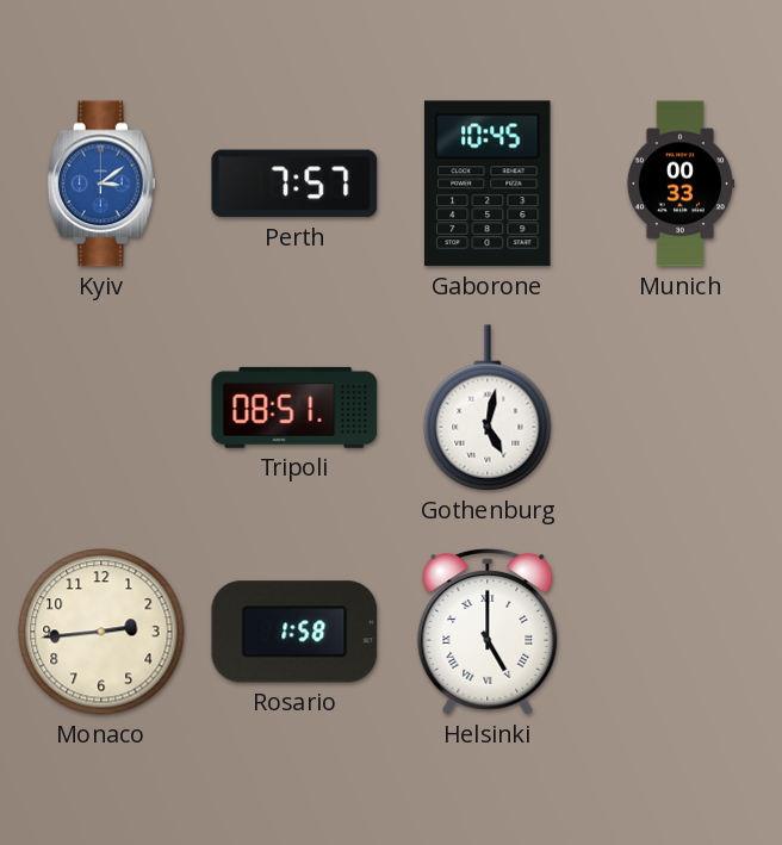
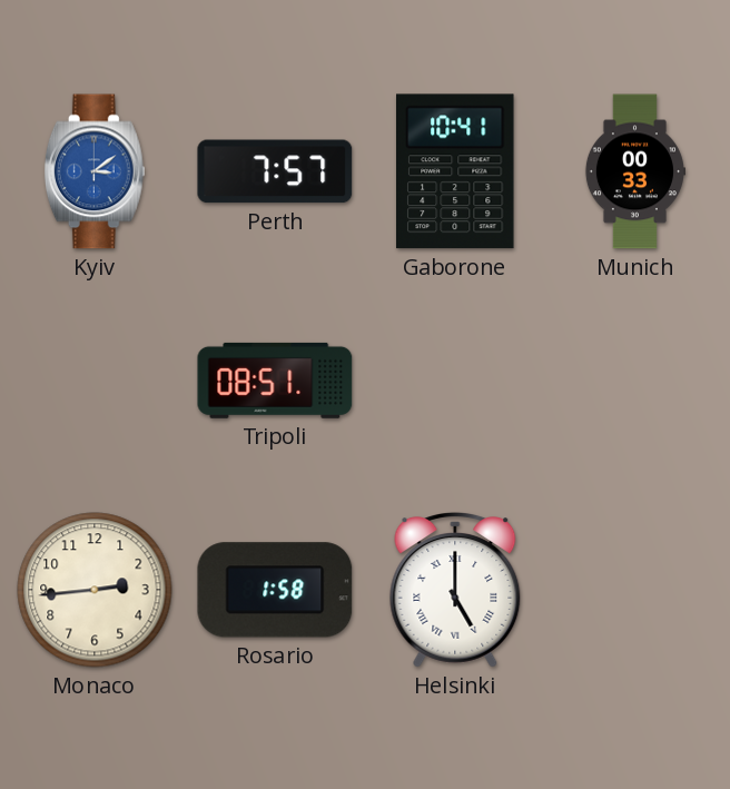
Gaborone: 10:45 -> 10:41 (456, 171)
Gothenburg: 5:02 -> none (488, 408)
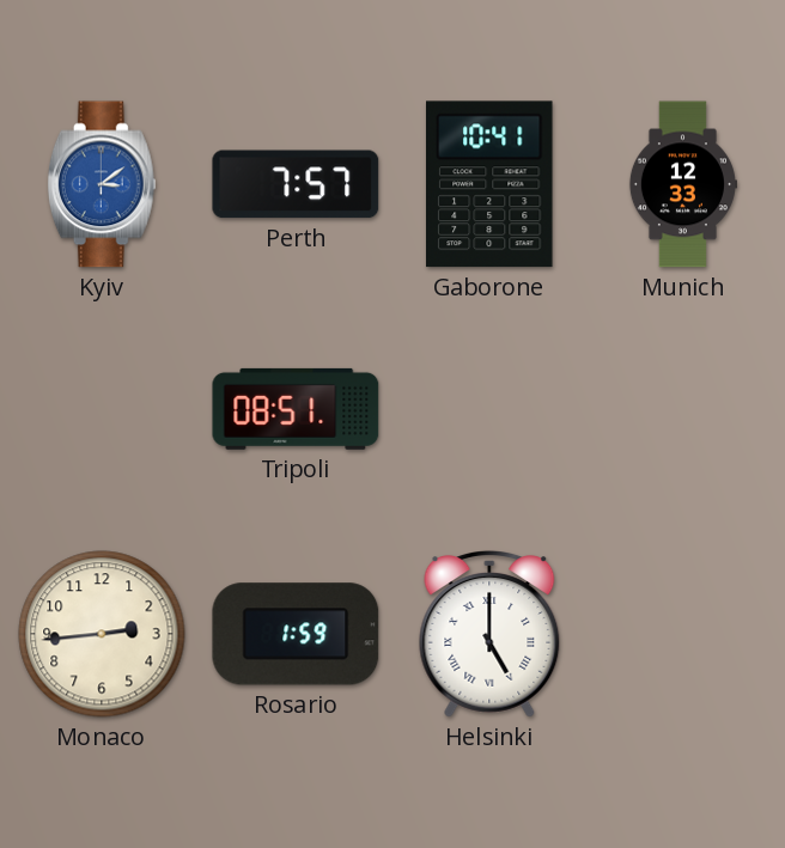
Munich: 00:33 -> 12:33 (682, 184)
Rosario: 1:58 -> 1:59 (296, 634)
